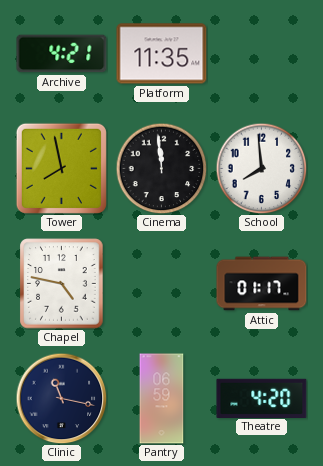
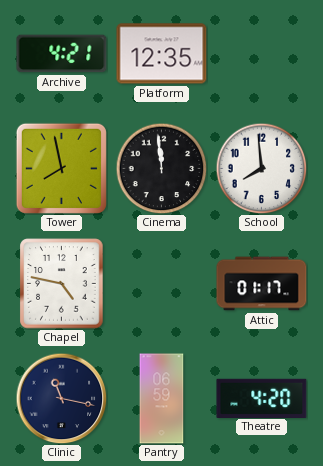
Platform: 11:35 -> 12:35 (162, 54)
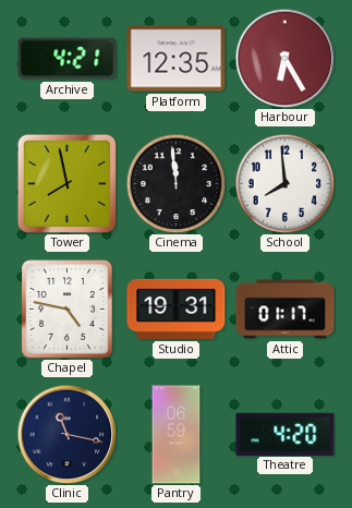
Harbour: none -> 6:25 (284, 58)
Studio: none -> 19:31 (177, 309)
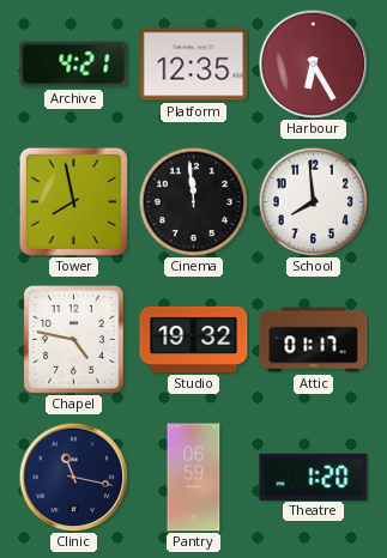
Studio: 19:31 -> 19:32 (194, 339)
Theatre: 4:20 -> 1:20 (314, 477)
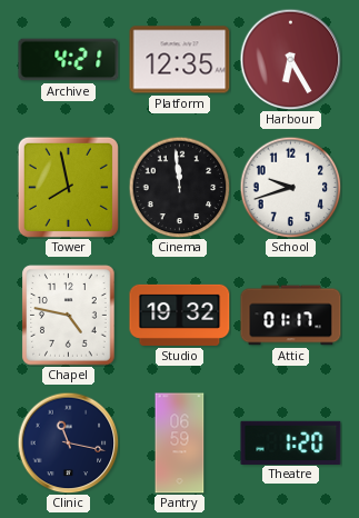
School: 7:59 -> 9:42 (290, 187)
